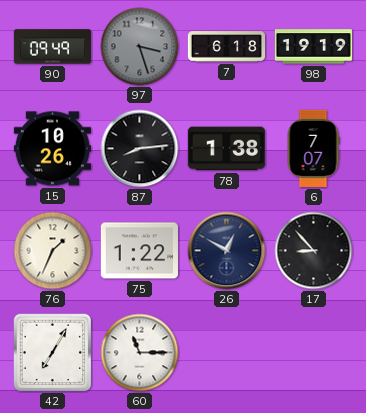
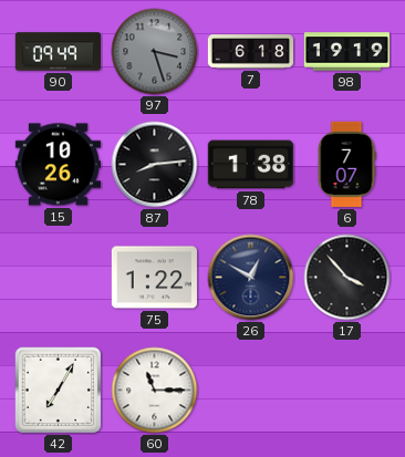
76: 1:34 -> none (53, 251)
17: 8:53 -> 3:53 (347, 278)
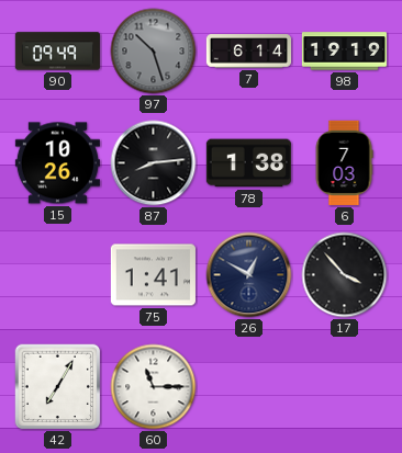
97: 3:27 -> 10:27 (154, 52)
7: 6:18 -> 6:14 (248, 52)
6: 7:07 -> 7:03 (344, 162)
75: 1:22 -> 1:41 (153, 275)
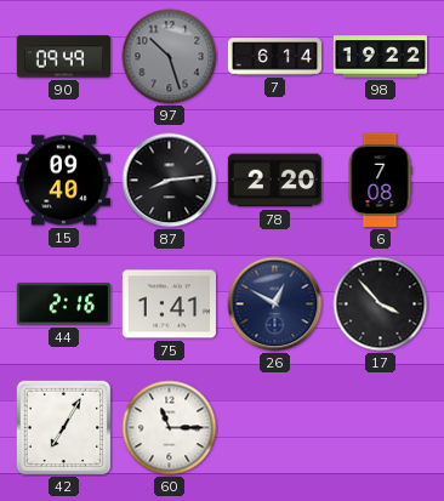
98: 19:19 -> 19:22 (380, 57)
15: 10:26 -> 09:40 (63, 181)
78: 1:38 -> 2:20 (274, 181)
6: 7:03 -> 7:08 (380, 180)
44: none -> 2:16 (63, 304)
